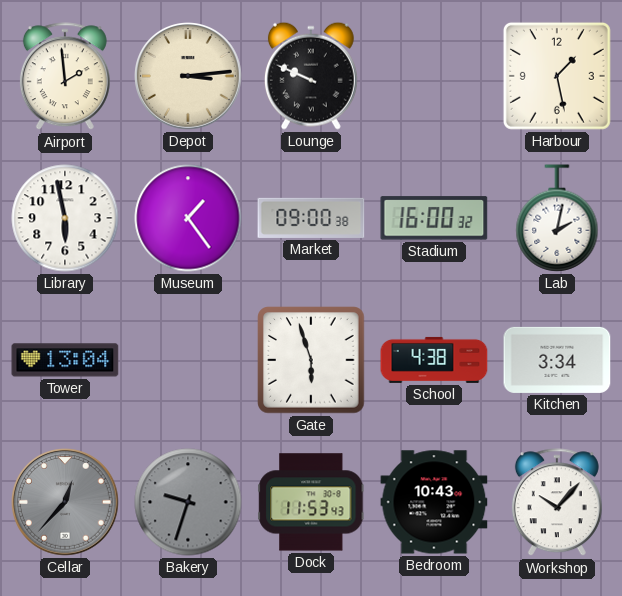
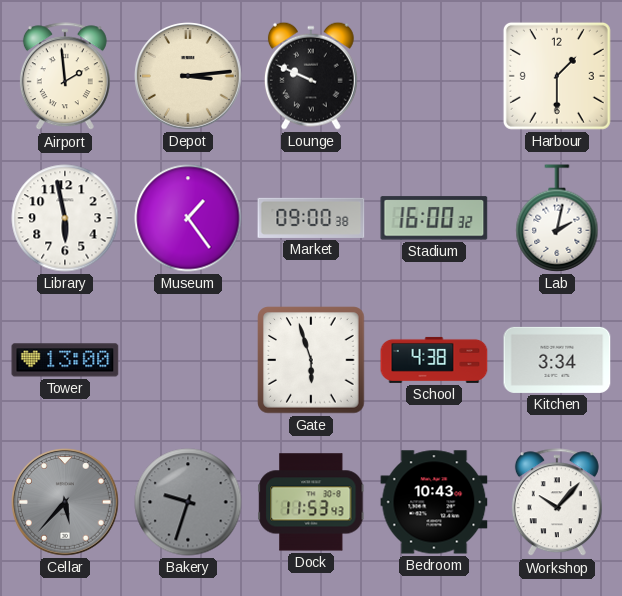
Harbour: 1:28 -> 1:30 (557, 76)
Tower: 13:04 -> 13:00 (65, 360)
Cellar: 12:37 -> 5:37 (66, 503)
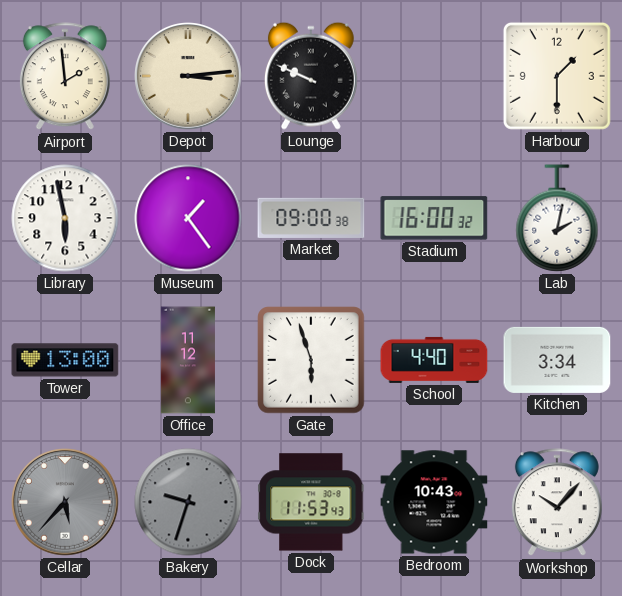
Office: none -> 11:12 (188, 360)
School: 4:38 -> 4:40 (434, 360)
